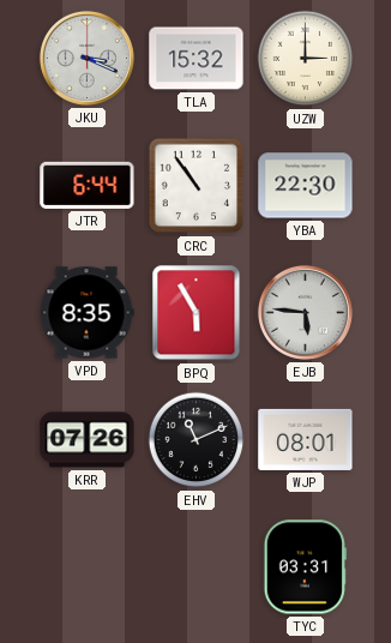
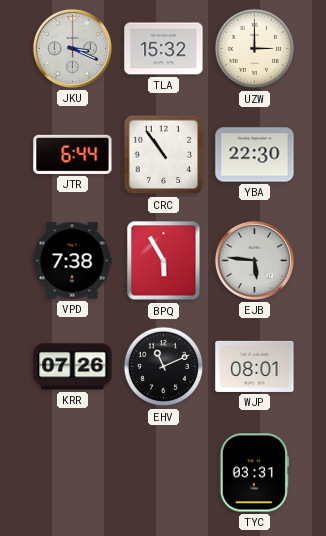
VPD: 8:35 -> 7:38 (72, 261)
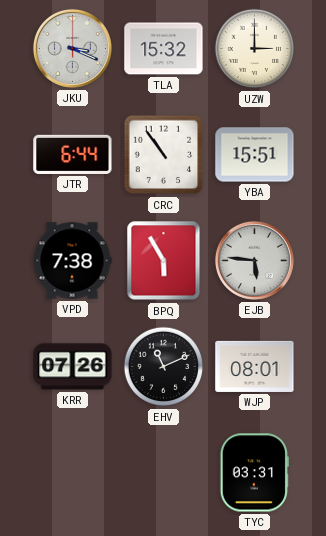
YBA: 22:30 -> 15:51 (255, 155)
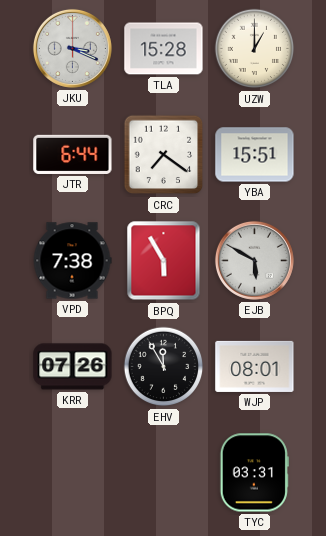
TLA: 15:32 -> 15:28 (164, 49)
UZW: 3:00 -> 1:00 (255, 49)
CRC: 10:54 -> 7:21 (164, 155)
EJB: 5:46 -> 5:50 (254, 260)
EHV: 11:11 -> 11:55 (164, 367)
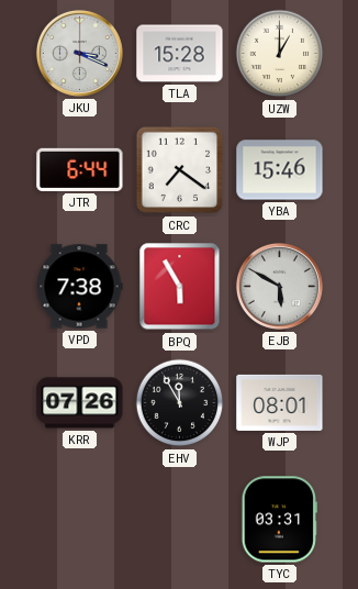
YBA: 15:51 -> 15:46 (280, 170)
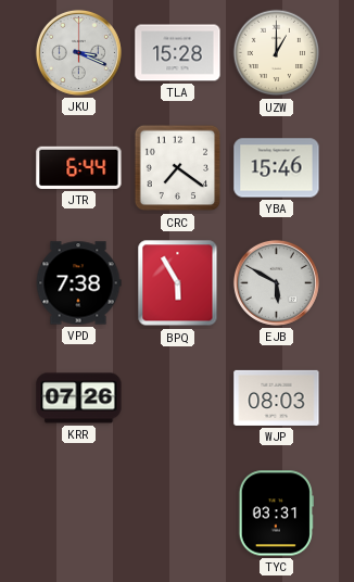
EHV: 11:55 -> none (180, 403)
WJP: 08:01 -> 08:03 (277, 397)
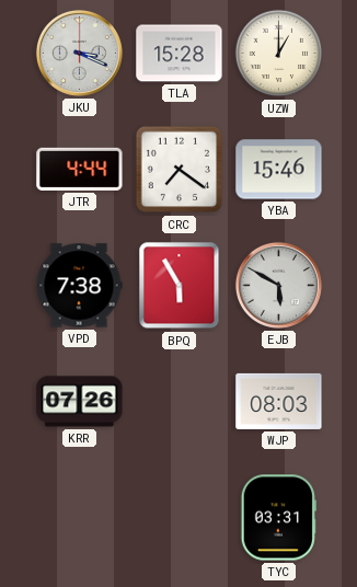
JTR: 6:44 -> 4:44 (80, 169)
